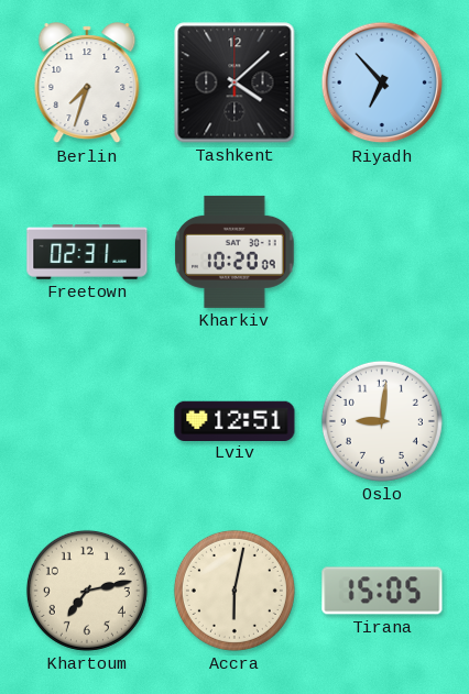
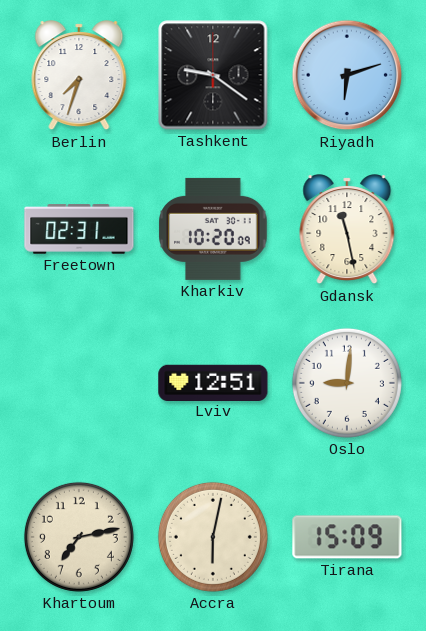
Tashkent: 4:08 -> 9:21 (213, 75)
Riyadh: 6:53 -> 6:12 (347, 75)
Gdansk: none -> 11:28 (347, 230)
Tirana: 15:05 -> 15:09 (347, 537)
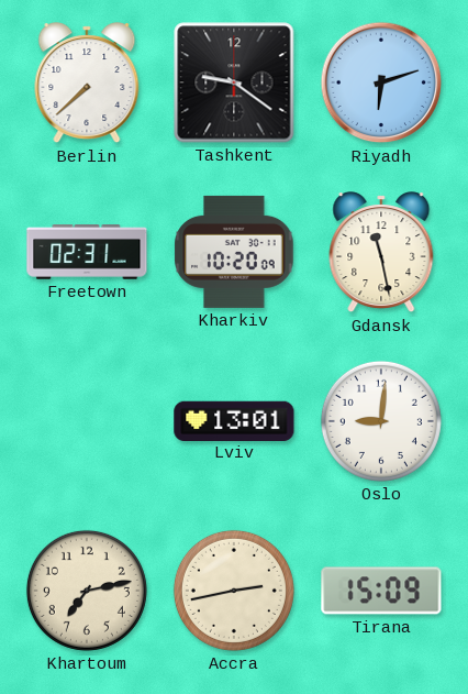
Berlin: 7:33 -> 7:38 (87, 84)
Lviv: 12:51 -> 13:01 (234, 420)
Accra: 6:02 -> 2:43 (234, 591)
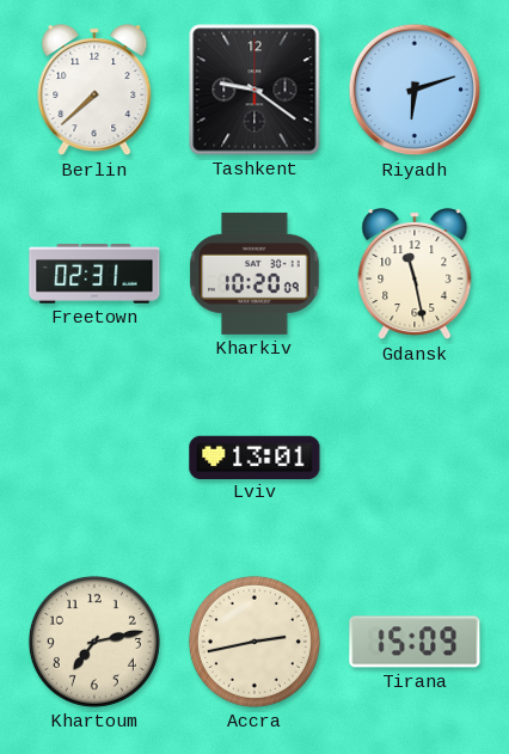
Oslo: 9:01 -> none (381, 421)
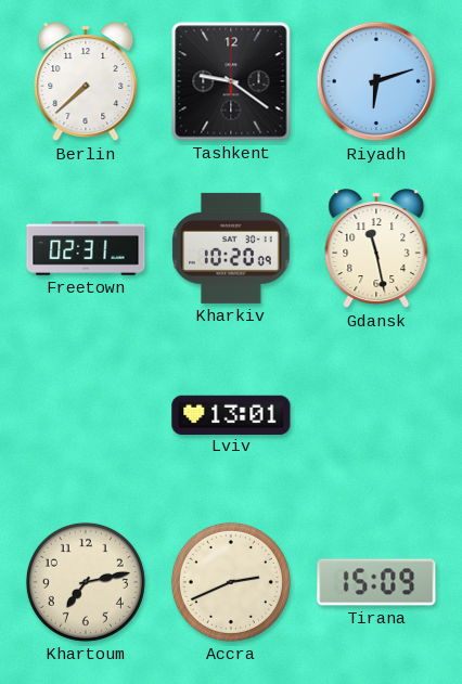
Accra: 2:43 -> 2:41 (231, 582)
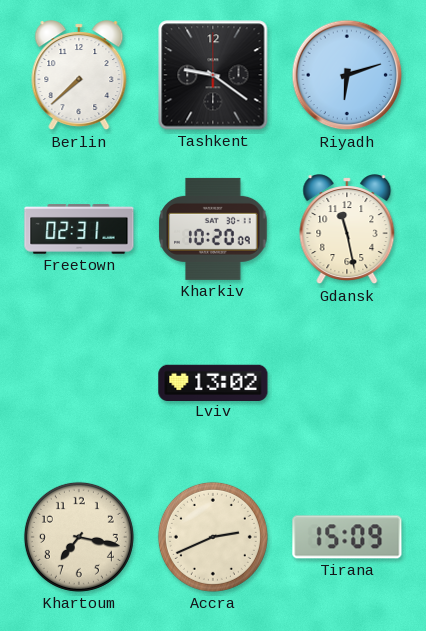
Lviv: 13:01 -> 13:02 (213, 382)
Khartoum: 7:13 -> 7:17 (79, 537)
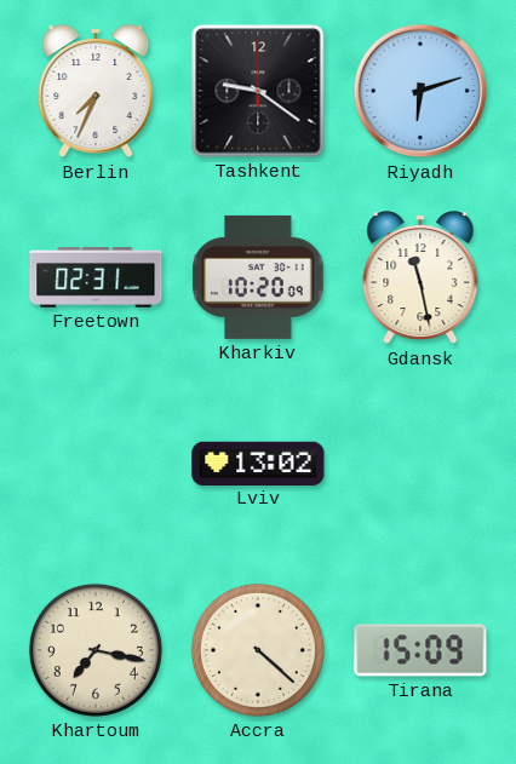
Berlin: 7:38 -> 7:34 (96, 92)
Accra: 2:41 -> 4:22 (258, 650)
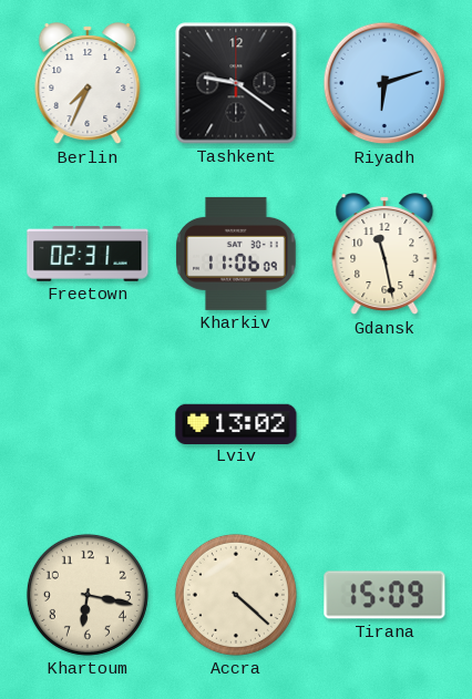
Kharkiv: 10:20 -> 11:06 (236, 254)
Khartoum: 7:17 -> 6:17 (88, 595)
